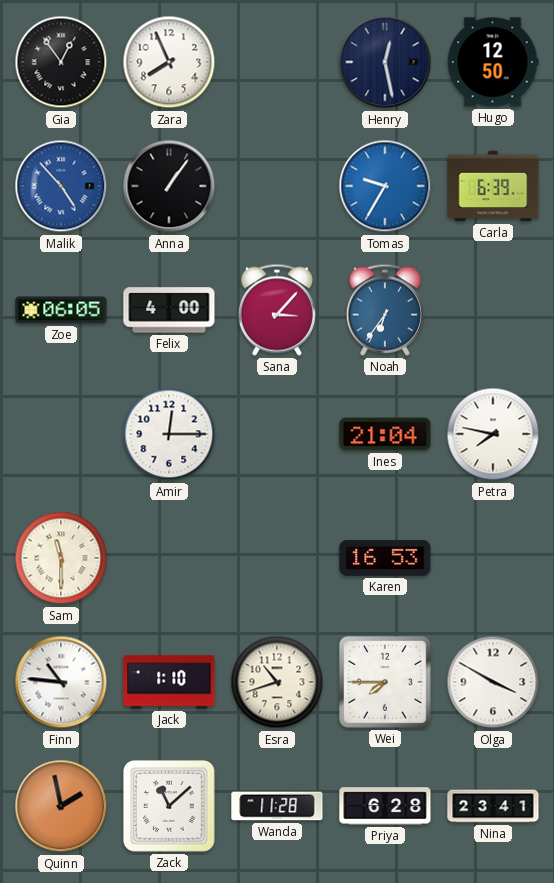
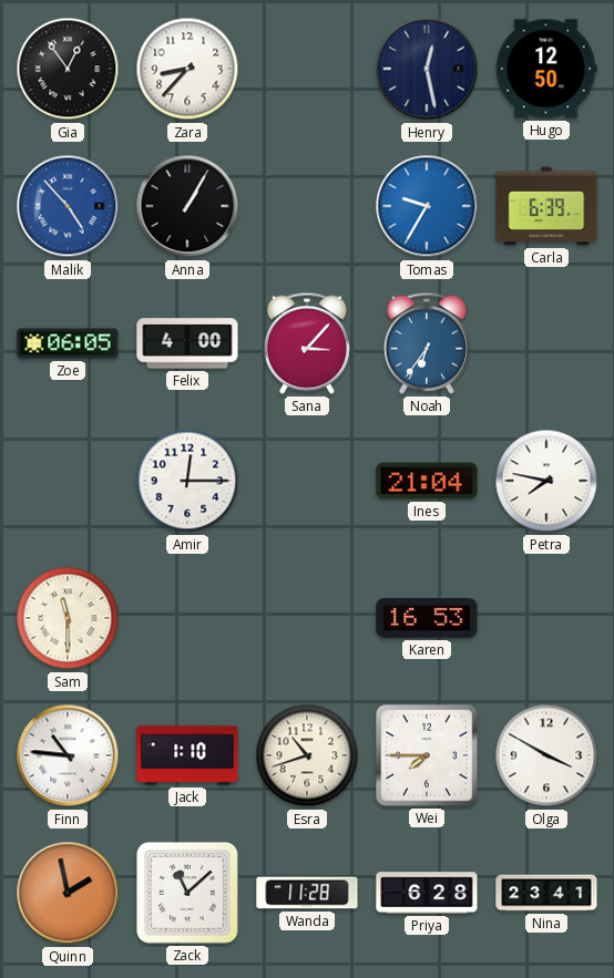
Zara: 7:56 -> 8:37 (187, 69)
Anna: 1:06 -> 1:05 (187, 206)
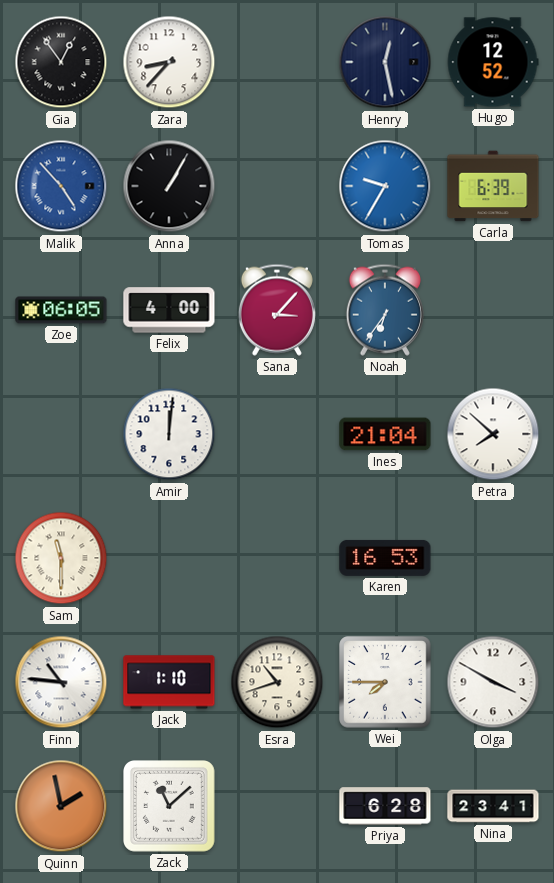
Hugo: 12:50 -> 12:52 (493, 62)
Amir: 12:15 -> 12:01 (169, 434)
Petra: 7:47 -> 7:52 (493, 434)
Wanda: 11:28 -> none (307, 893)
